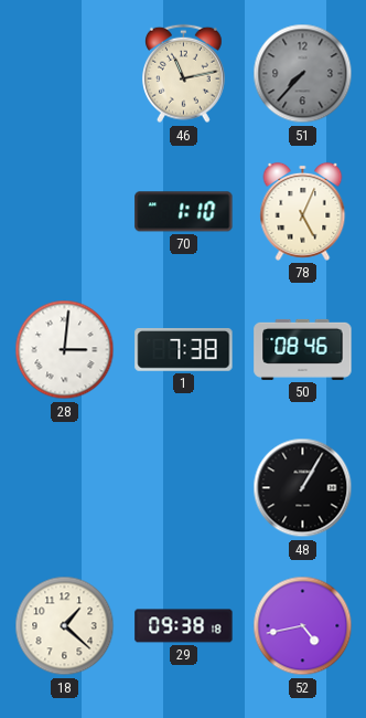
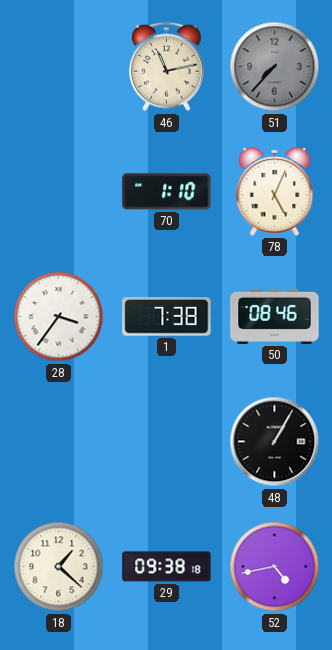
28: 3:01 -> 3:36 (59, 317)
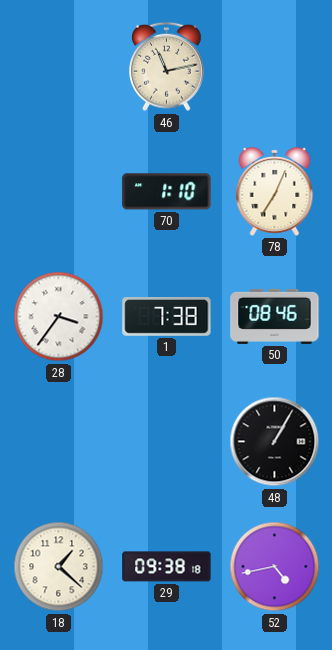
51: 7:37 -> none (275, 67)
78: 5:04 -> 7:04 (275, 191)
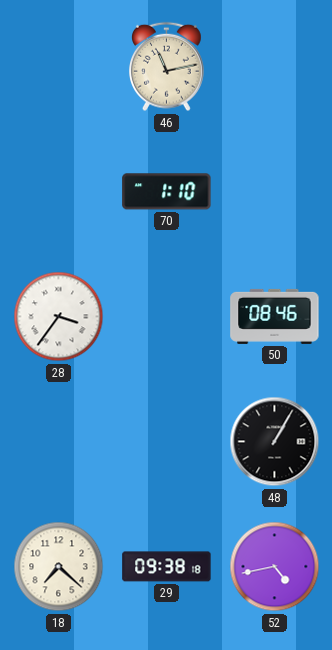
78: 7:04 -> none (275, 191)
1: 7:38 -> none (167, 317)
18: 1:22 -> 7:22 (59, 567)
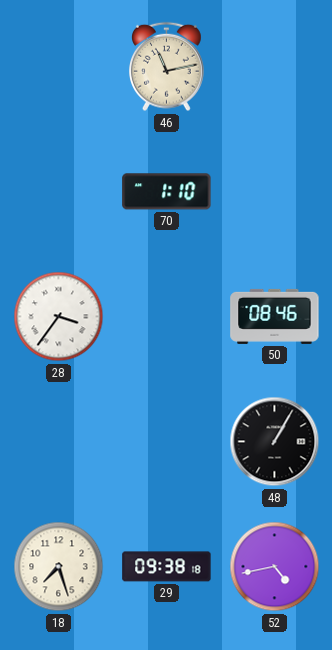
18: 7:22 -> 7:27 (59, 567)
